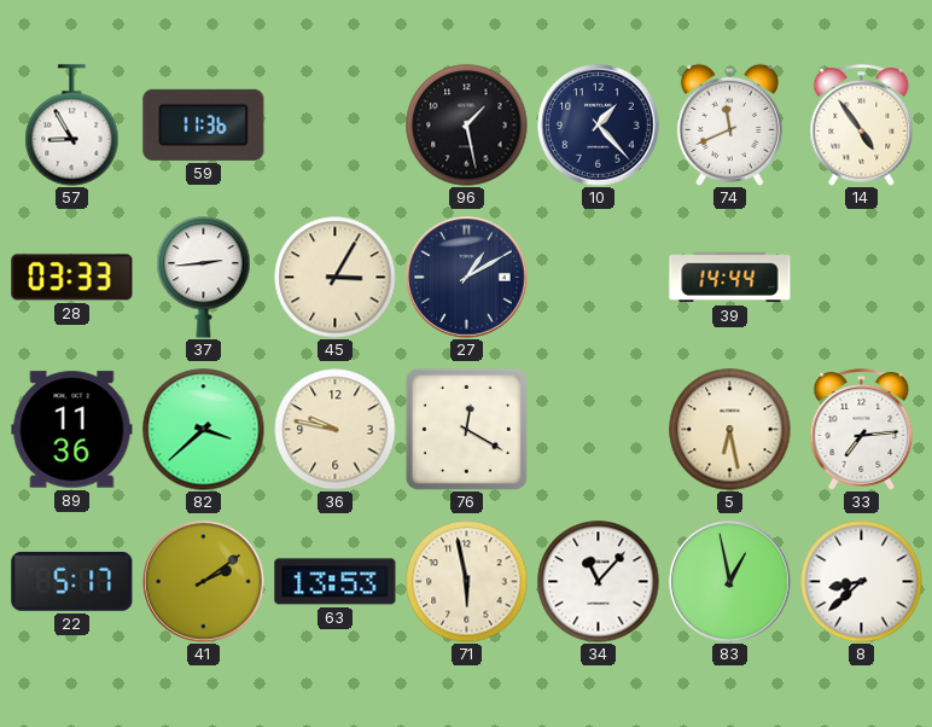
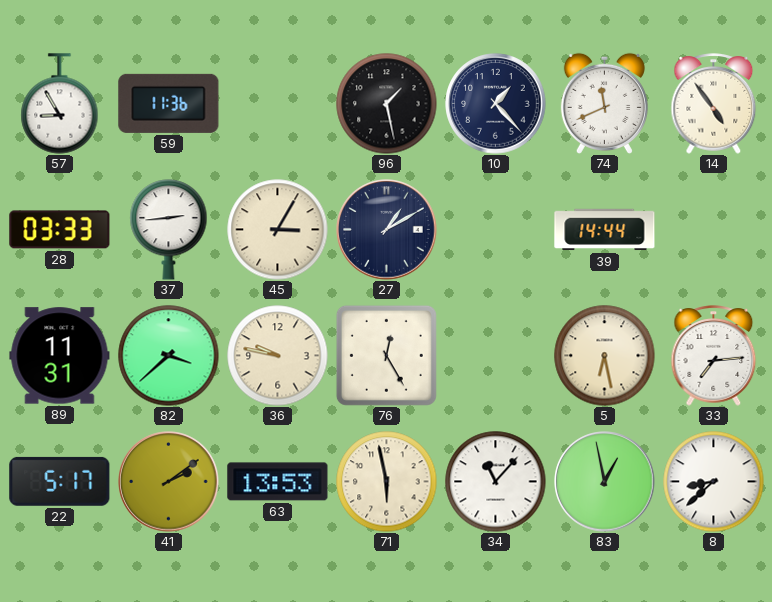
89: 11:36 -> 11:31 (60, 356)
76: 12:20 -> 12:25 (386, 355)
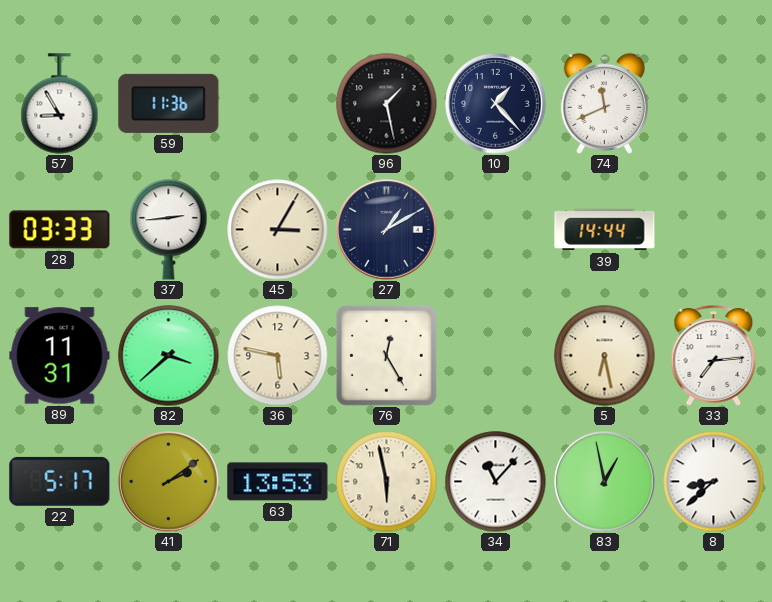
14: 4:54 -> none (714, 104)
36: 9:47 -> 5:47 (278, 356)
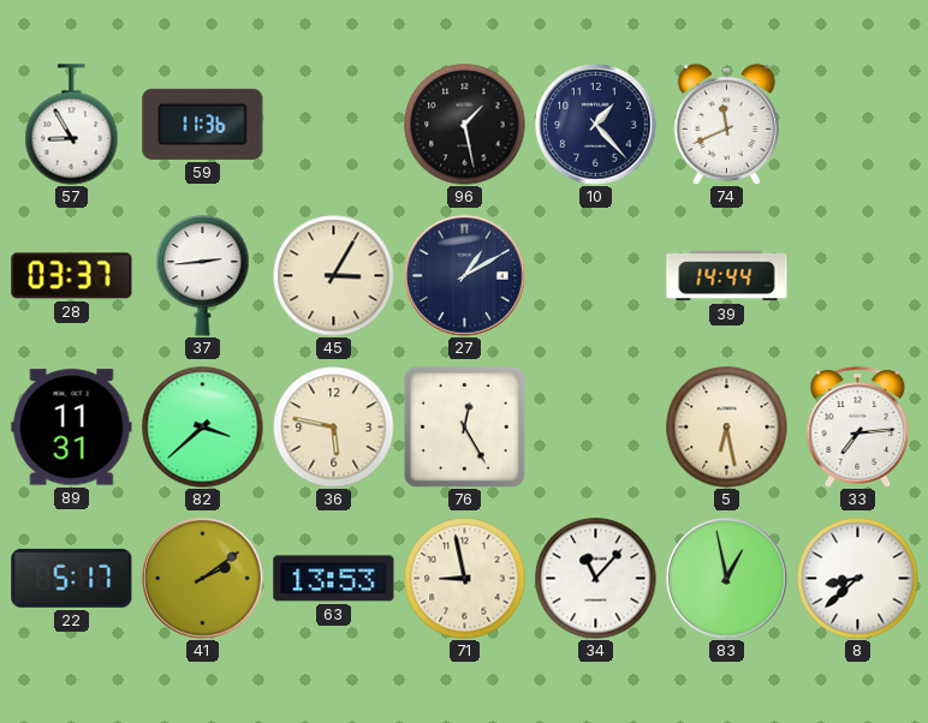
28: 03:33 -> 03:37 (72, 276)
71: 5:58 -> 8:58 (465, 579)
